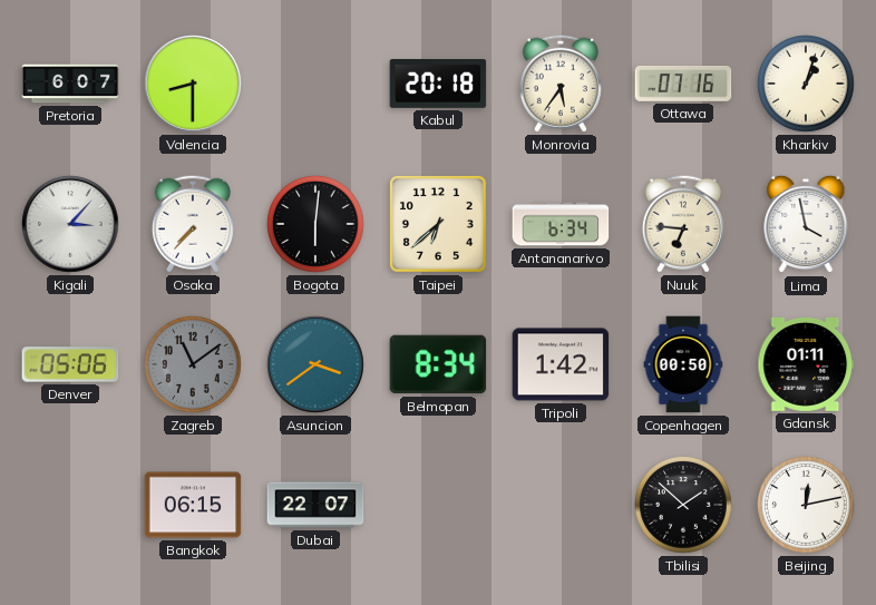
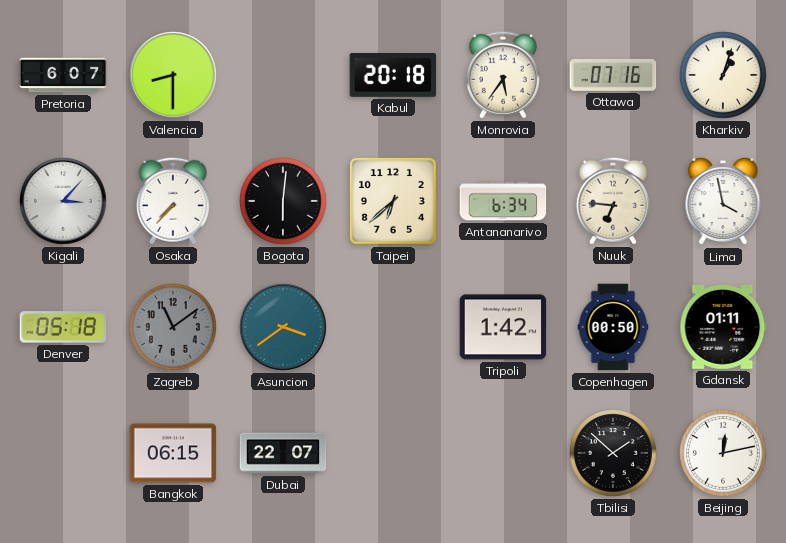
Denver: 05:06 -> 05:18 (63, 327)
Belmopan: 8:34 -> none (438, 364)
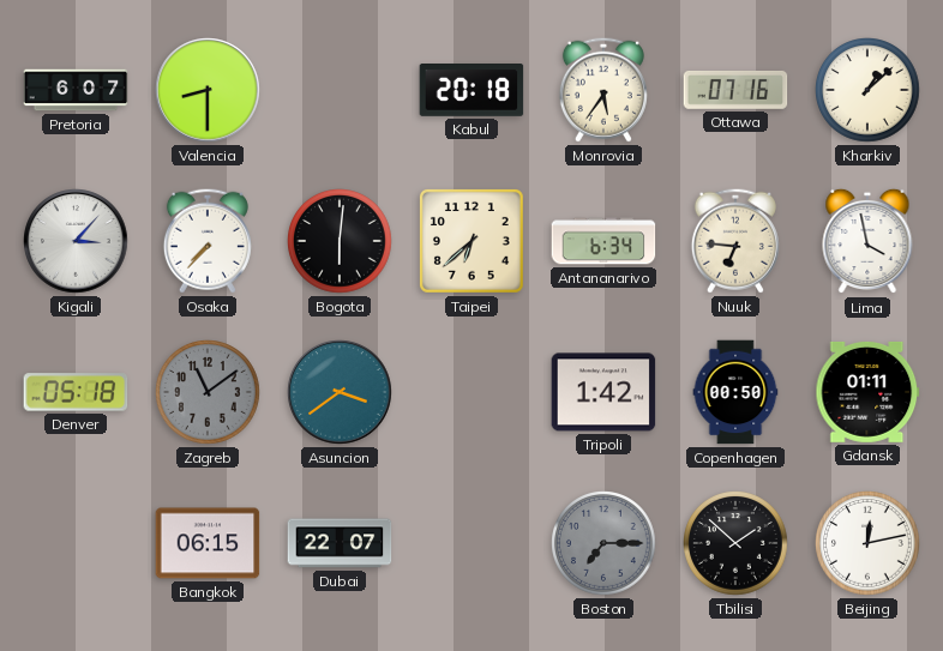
Kharkiv: 1:03 -> 1:08 (869, 91)
Boston: none -> 7:15 (605, 544)
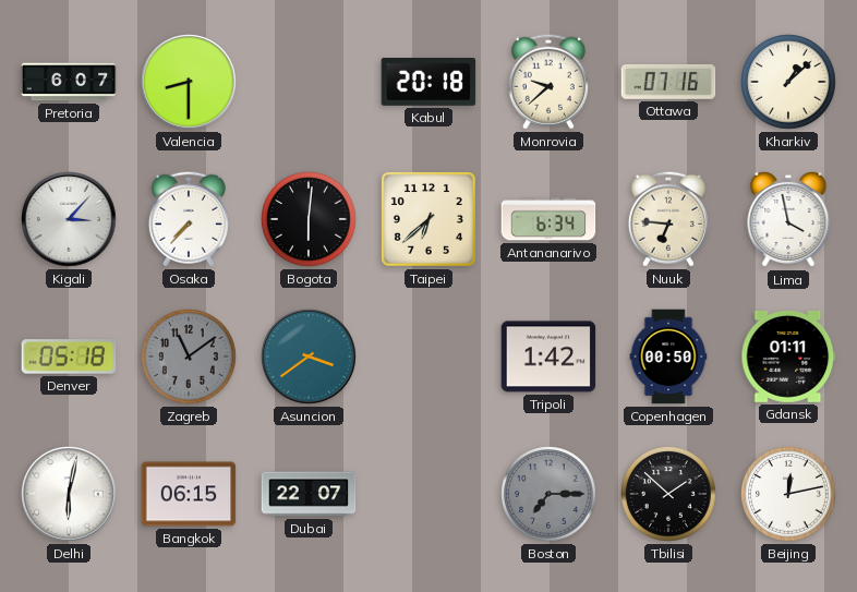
Monrovia: 5:36 -> 9:38 (548, 82)
Delhi: none -> 6:02 (69, 494)
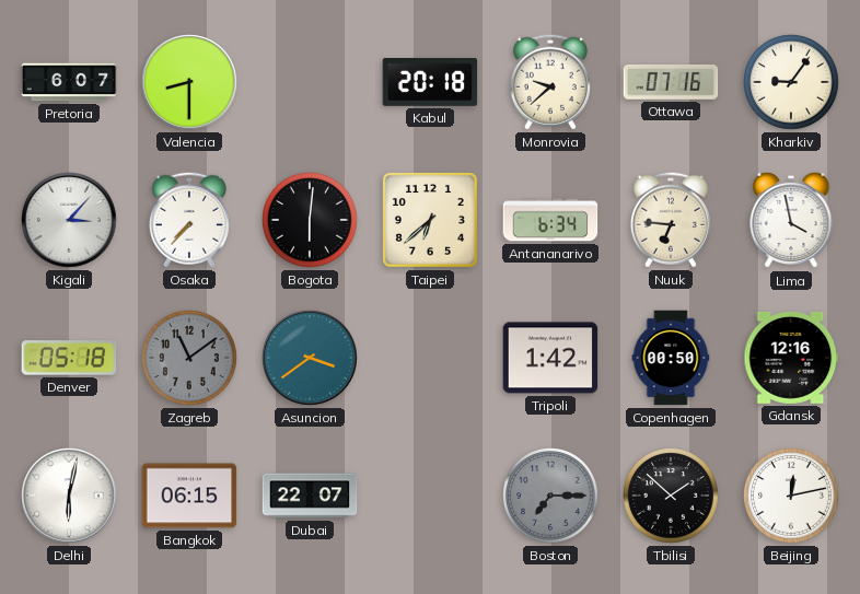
Kharkiv: 1:08 -> 9:06 (792, 83)
Gdansk: 01:11 -> 12:16 (791, 358)
